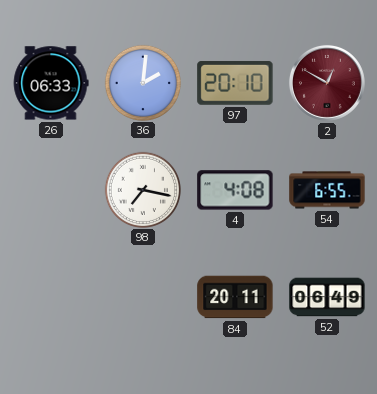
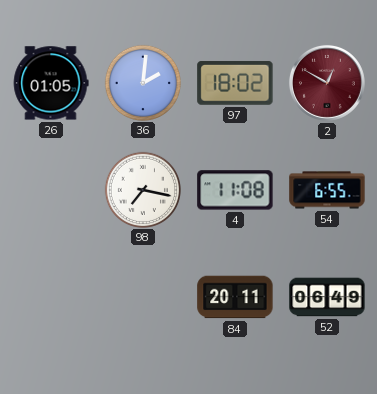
26: 06:33 -> 01:05 (51, 83)
97: 20:10 -> 18:02 (235, 83)
4: 4:08 -> 11:08 (235, 190)
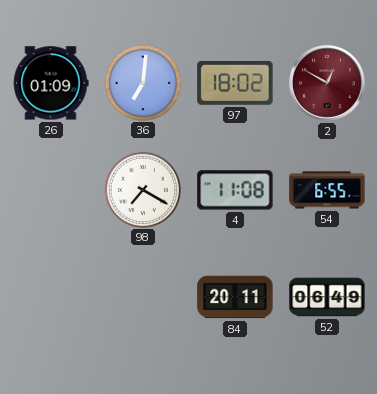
26: 01:05 -> 01:09 (51, 83)
36: 2:01 -> 7:01 (142, 82)
98: 7:17 -> 7:20 (142, 189)
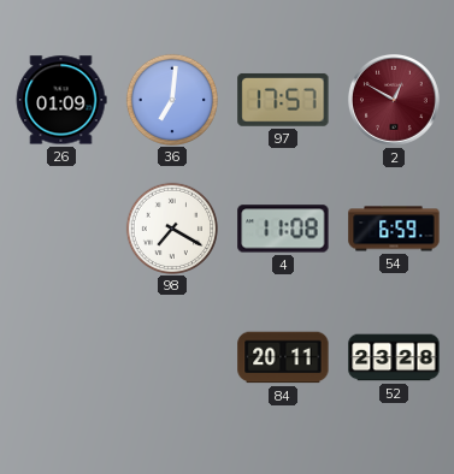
97: 18:02 -> 17:57 (283, 100)
54: 6:55 -> 6:59 (394, 229)
52: 06:49 -> 23:28 (394, 357)
